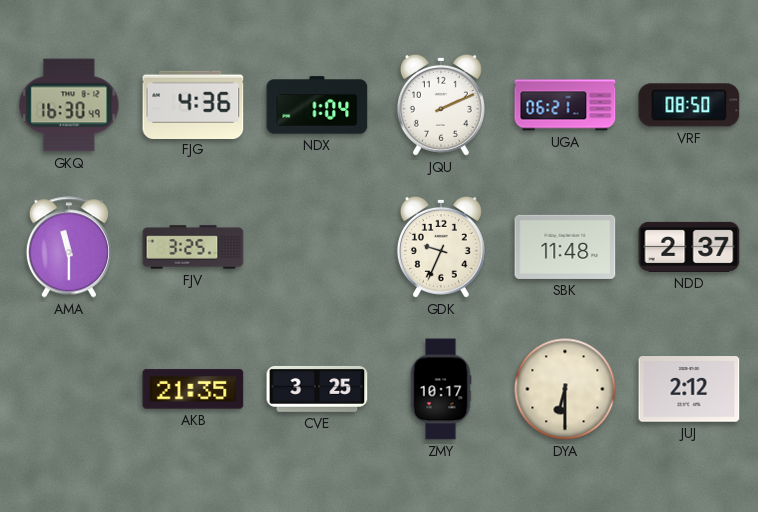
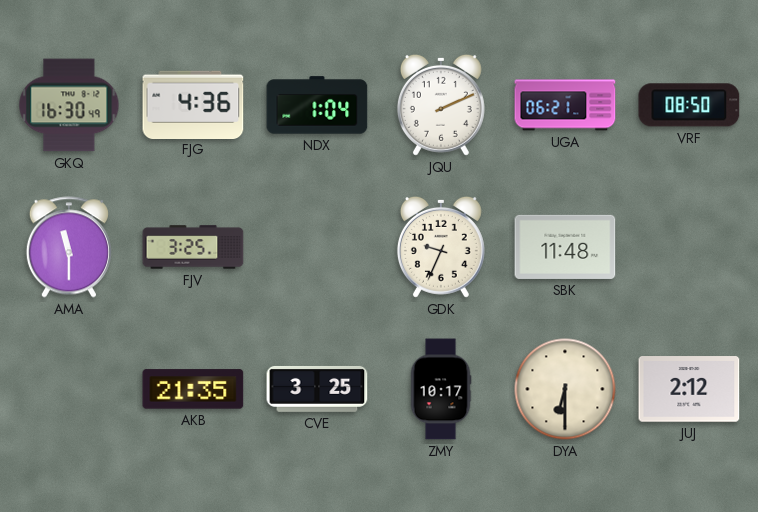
NDD: 2:37 -> none (689, 247)
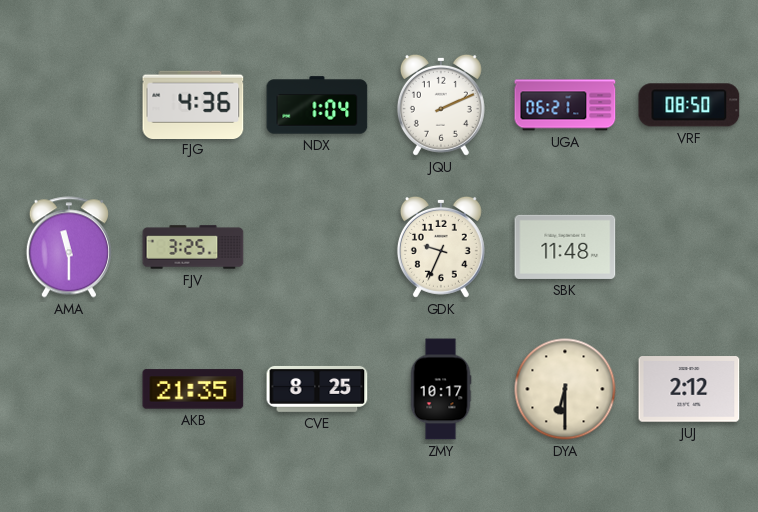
GKQ: 16:30 -> none (69, 105)
CVE: 3:25 -> 8:25 (317, 389)
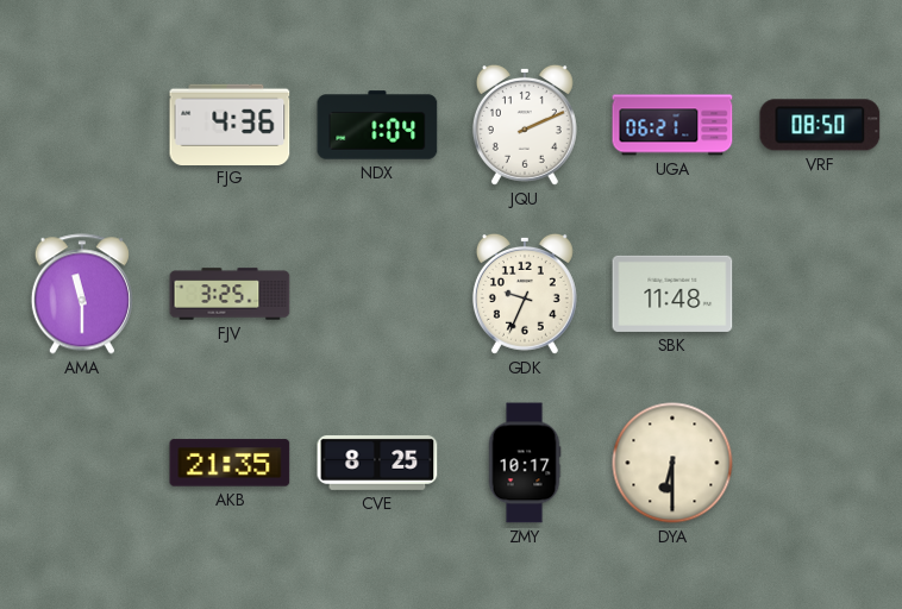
JUJ: 2:12 -> none (689, 389)
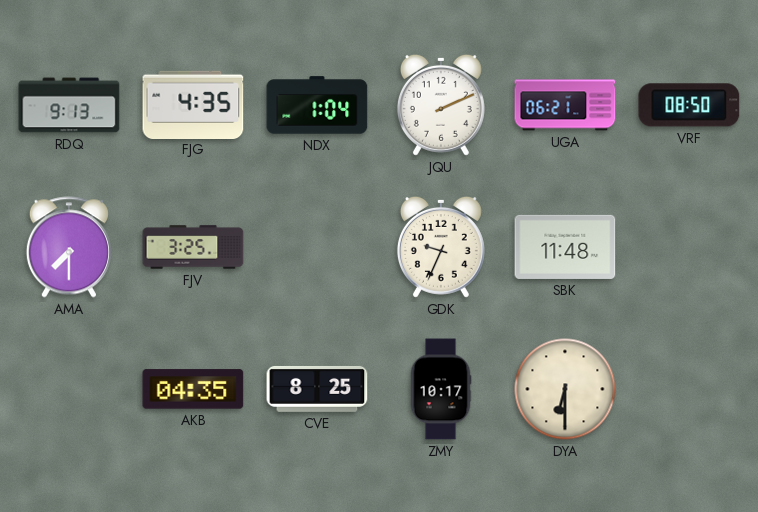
RDQ: none -> 9:13 (69, 105)
FJG: 4:36 -> 4:35 (193, 104)
AMA: 11:30 -> 7:30 (69, 247)
AKB: 21:35 -> 04:35 (193, 389)
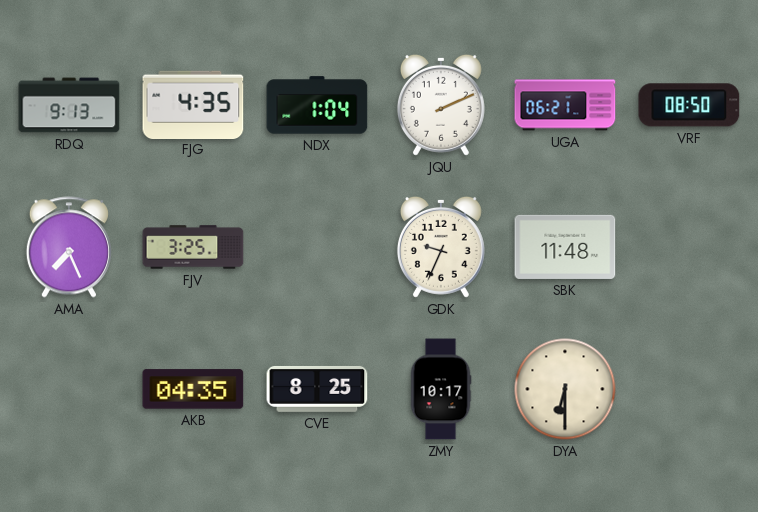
AMA: 7:30 -> 7:26 (69, 247)
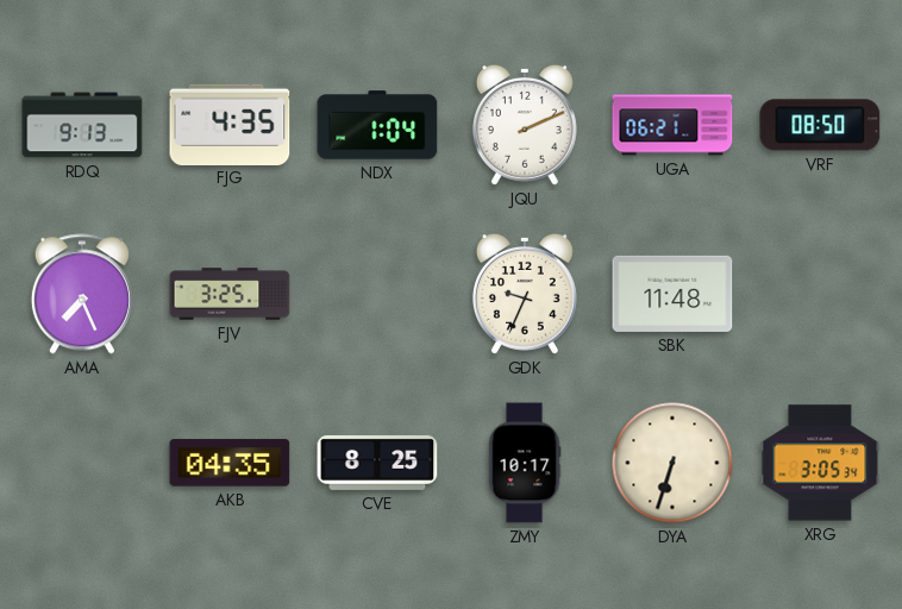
DYA: 6:30 -> 6:33 (672, 463)
XRG: none -> 3:05 (820, 463)
